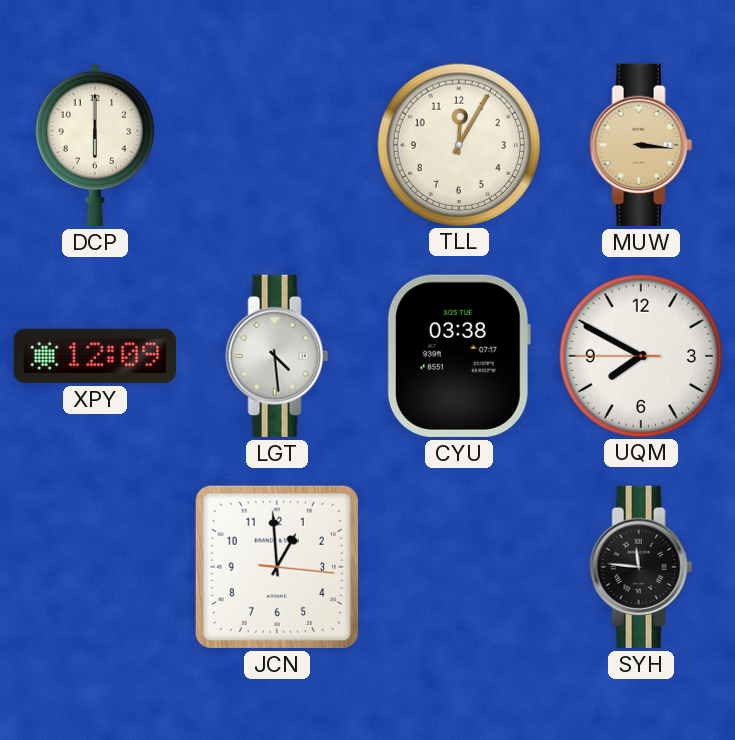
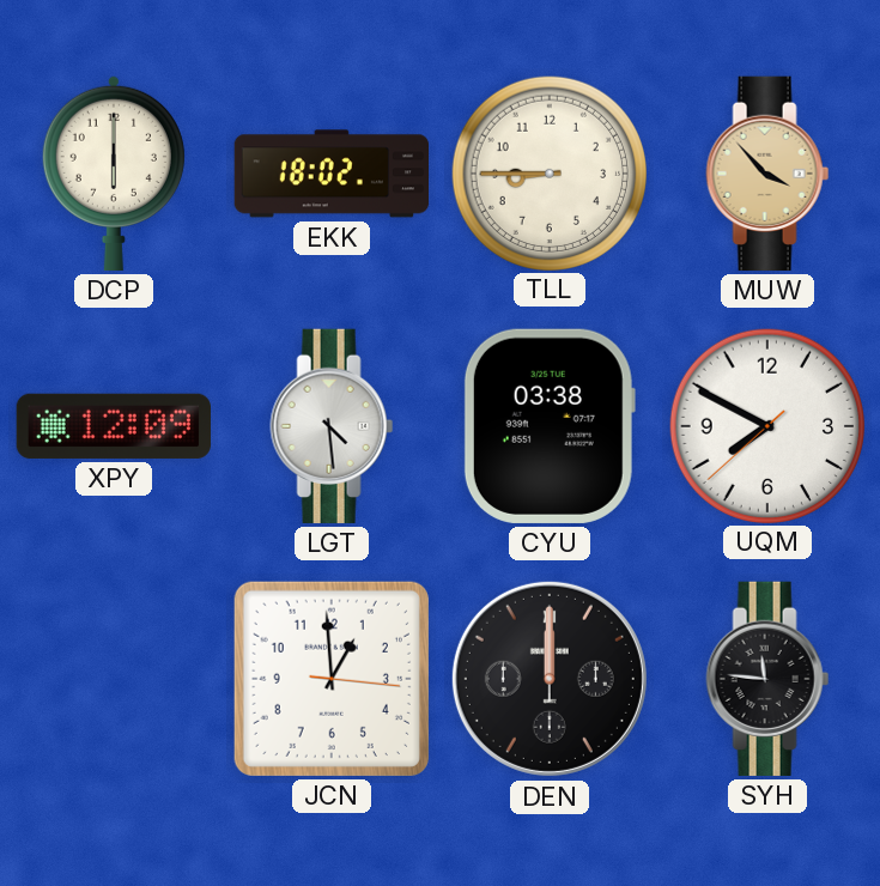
EKK: none -> 18:02 (330, 174)
TLL: 12:05 -> 8:45 (548, 172)
MUW: 3:16 -> 3:53 (767, 174)
UQM: 7:49:45 -> 7:49:38 (766, 425)
DEN: none -> 12:00 (550, 679)
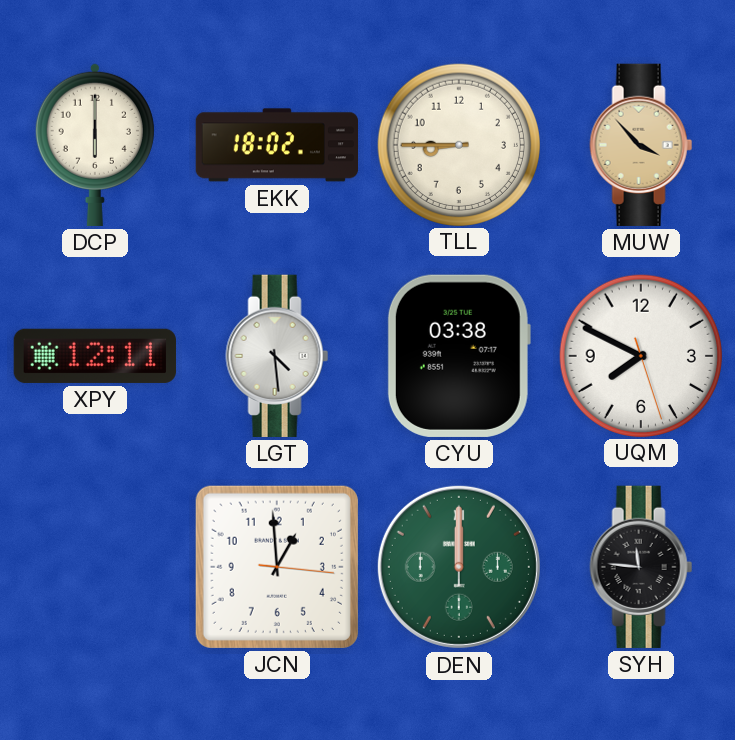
XPY: 12:09 -> 12:11 (95, 356)
UQM: 7:49:38 -> 7:49:27 (640, 355)
DEN dial: black -> green (459, 567)
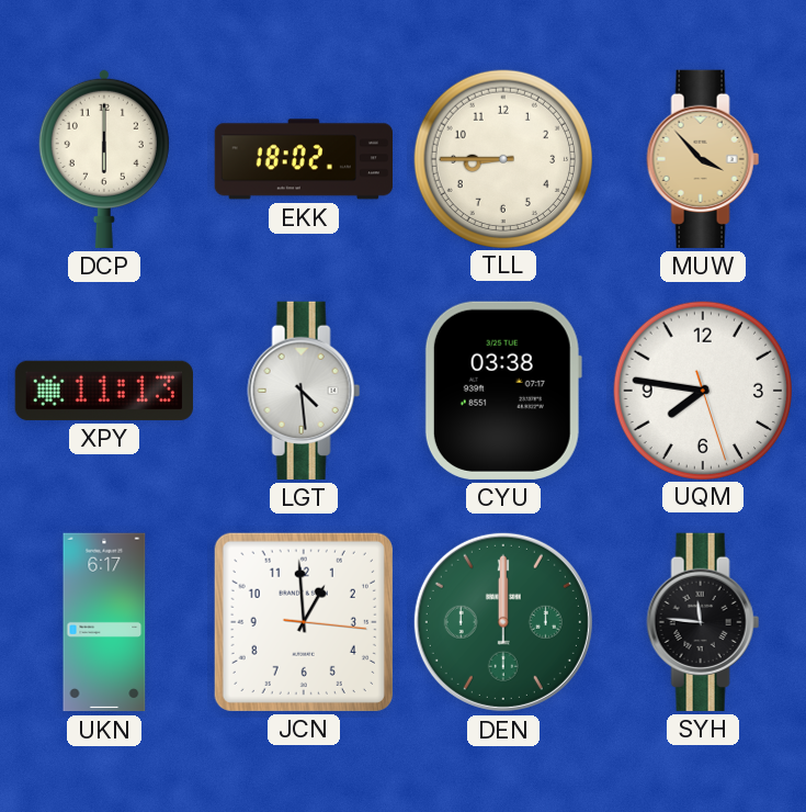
XPY: 12:11 -> 11:13 (104, 391)
UQM: 7:49 -> 7:46 (702, 390)
UKN: none -> 6:17 (104, 622)
